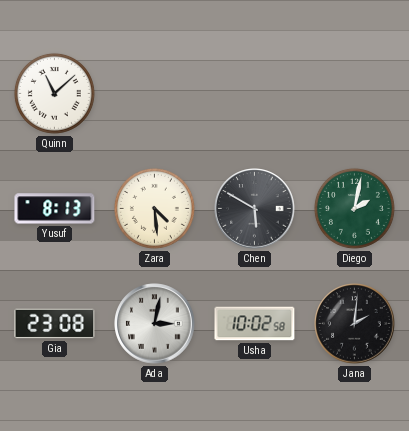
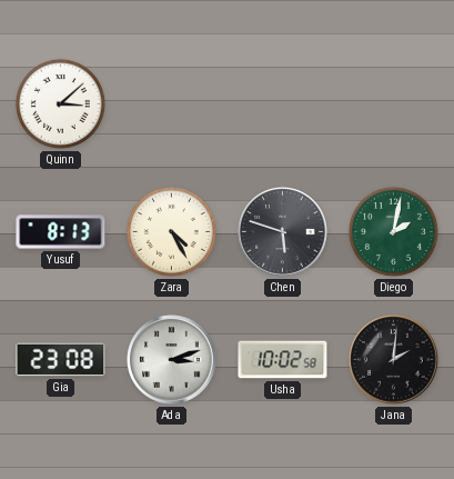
Quinn: 11:08 -> 3:08 (60, 103)
Zara: 4:29 -> 4:25 (171, 231)
Chen: 5:50 -> 5:48 (283, 232)
Ada: 3:02 -> 3:12 (172, 360)
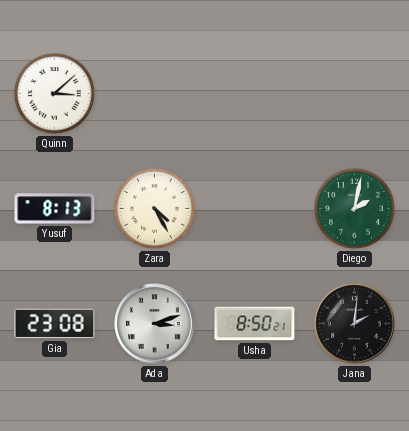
Chen: 5:48 -> none (283, 232)
Usha: 10:02 -> 8:50 (255, 324)
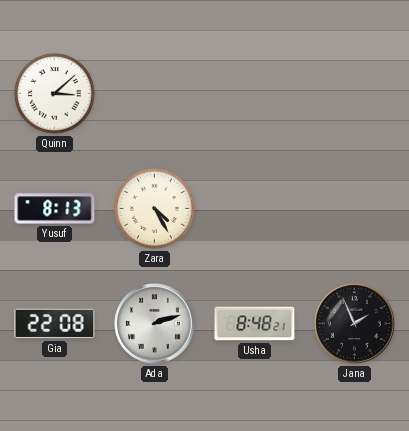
Diego: 2:02 -> none (354, 208)
Gia: 23:08 -> 22:08 (55, 324)
Ada: 3:12 -> 2:12 (155, 324)
Usha: 8:50 -> 8:48 (255, 324)
Jana: 2:01 -> 1:56 (355, 324)
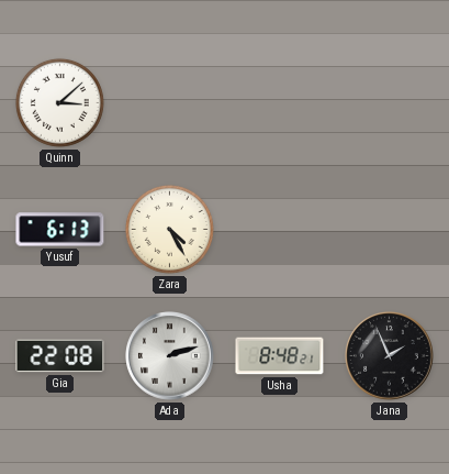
Yusuf: 8:13 -> 6:13 (60, 230)
